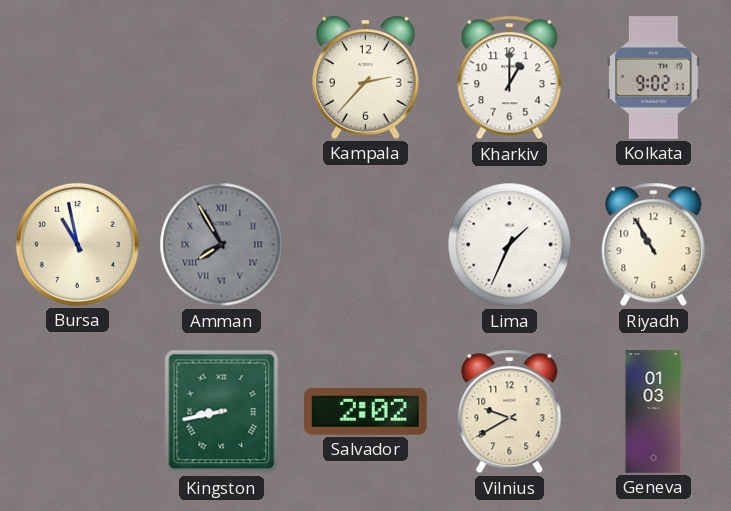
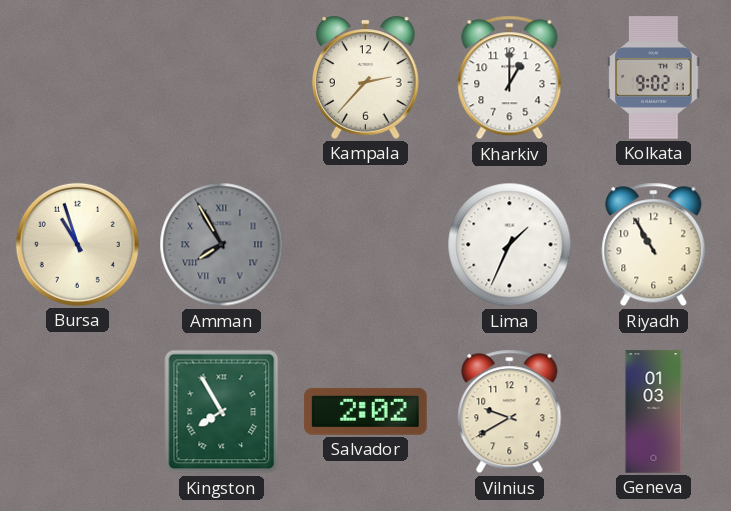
Bursa: 10:58 -> 10:57 (77, 244)
Kingston: 8:43 -> 7:55 (222, 412)
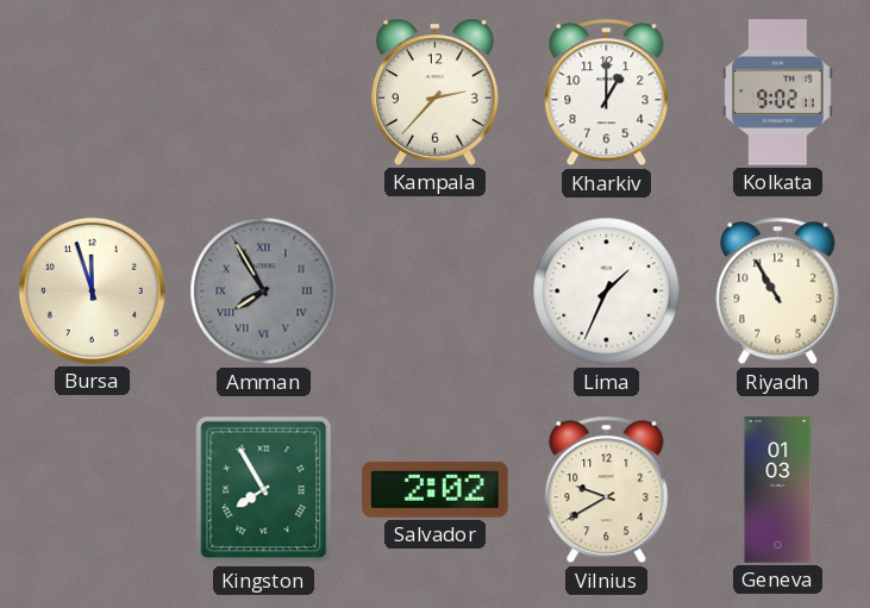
Bursa: 10:57 -> 11:57 (92, 290)
